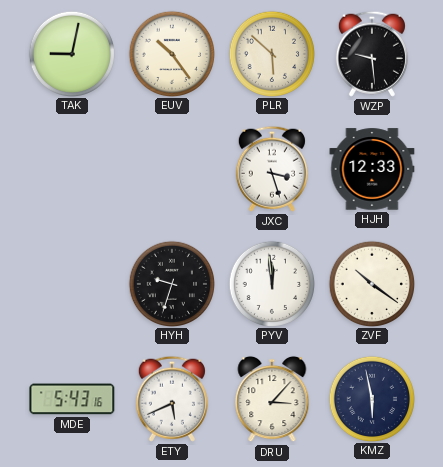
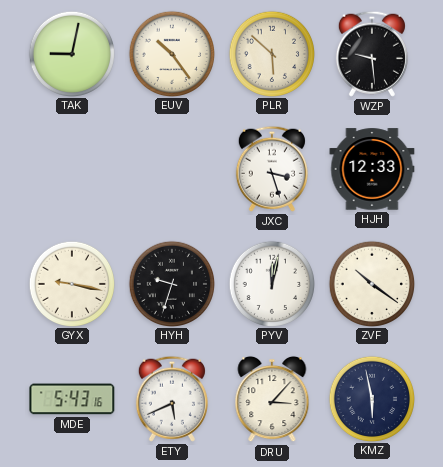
GYX: none -> 9:17 (71, 283)
PYV: 11:59 -> 12:02 (271, 283)
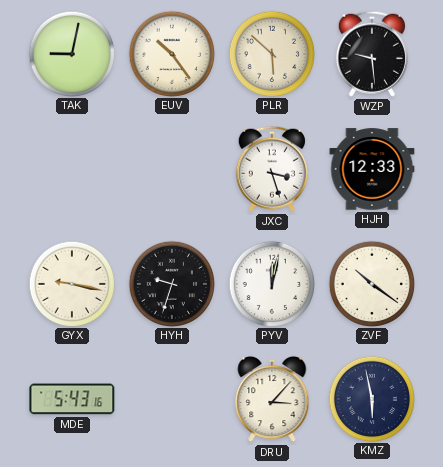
ETY: 5:41 -> none (172, 399)
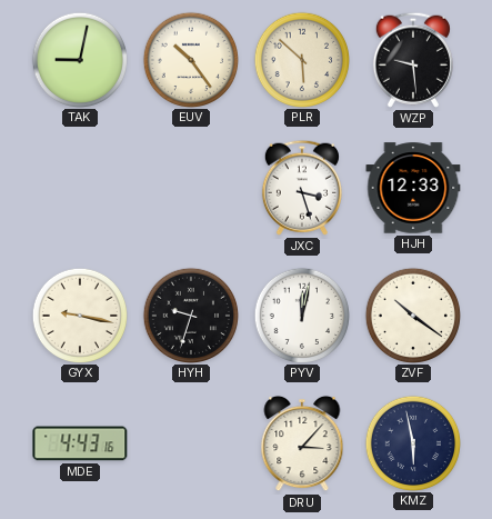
MDE: 5:43 -> 4:43 (80, 443)
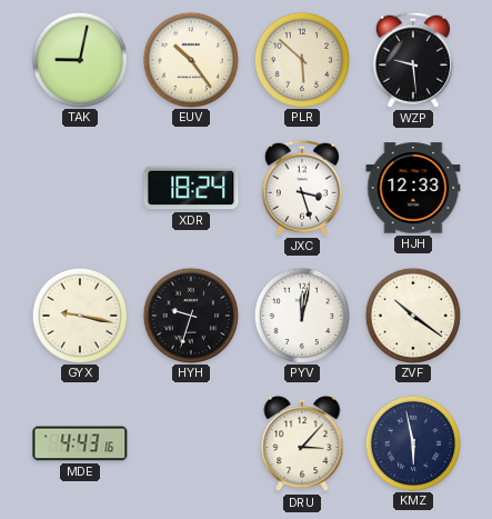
XDR: none -> 18:24 (191, 188)
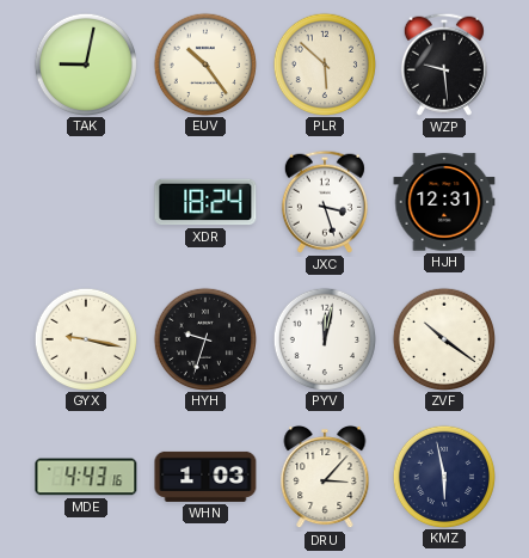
HJH: 12:33 -> 12:31 (444, 202)
WHN: none -> 1:03 (205, 477)
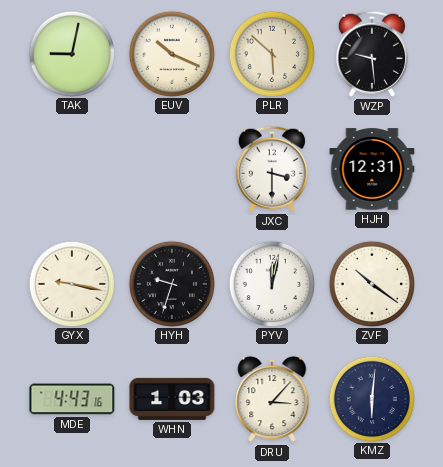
EUV: 10:24 -> 10:19 (171, 53)
XDR: 18:24 -> none (205, 202)
JXC: 3:27 -> 3:30 (272, 169)
KMZ: 5:58 -> 6:01 (371, 398)
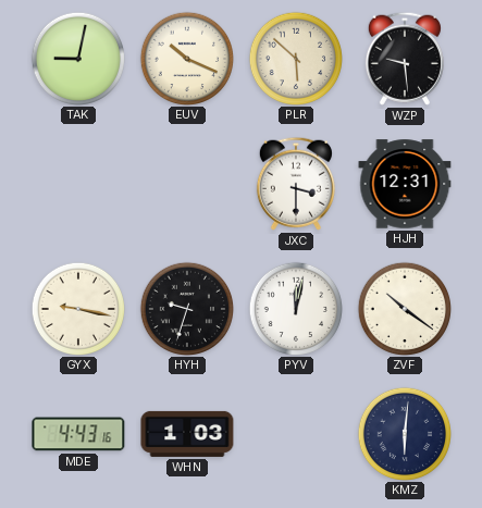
DRU: 3:07 -> none (272, 399)
